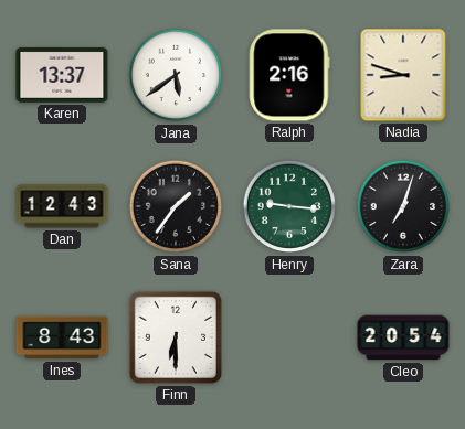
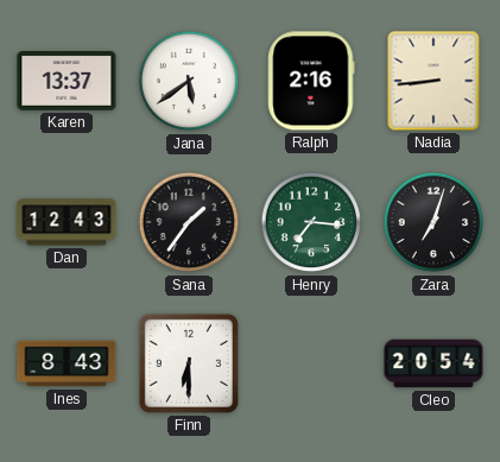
Nadia: 8:48 -> 8:44 (433, 81)
Henry: 9:16 -> 7:16 (311, 222)
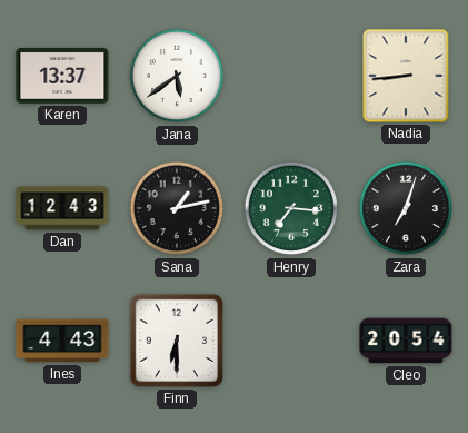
Ralph: 2:16 -> none (311, 81)
Sana: 1:36 -> 1:13 (177, 208)
Ines: 8:43 -> 4:43 (62, 341)
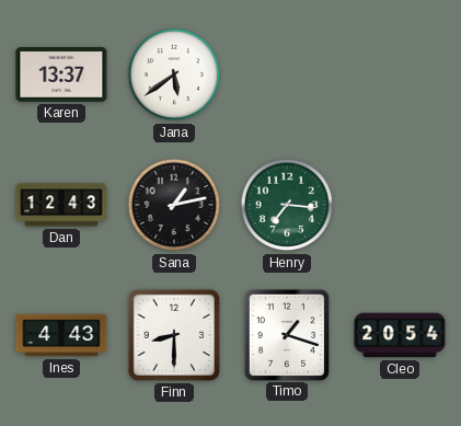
Nadia: 8:44 -> none (406, 76)
Zara: 7:03 -> none (406, 208)
Finn: 6:30 -> 8:30 (174, 335)
Timo: none -> 1:18 (287, 334)
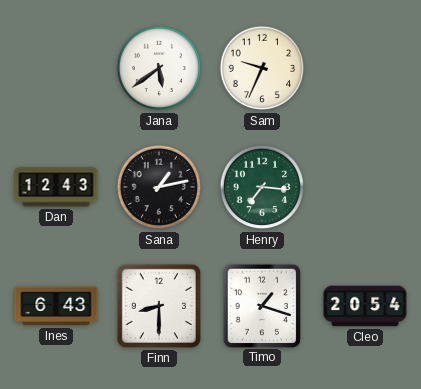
Karen: 13:37 -> none (61, 74)
Sam: none -> 9:34 (262, 68)
Ines: 4:43 -> 6:43 (56, 306)
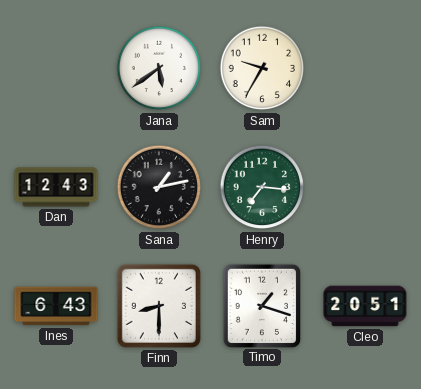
Sam: 9:34 -> 9:35 (262, 68)
Cleo: 20:54 -> 20:51 (365, 306)
